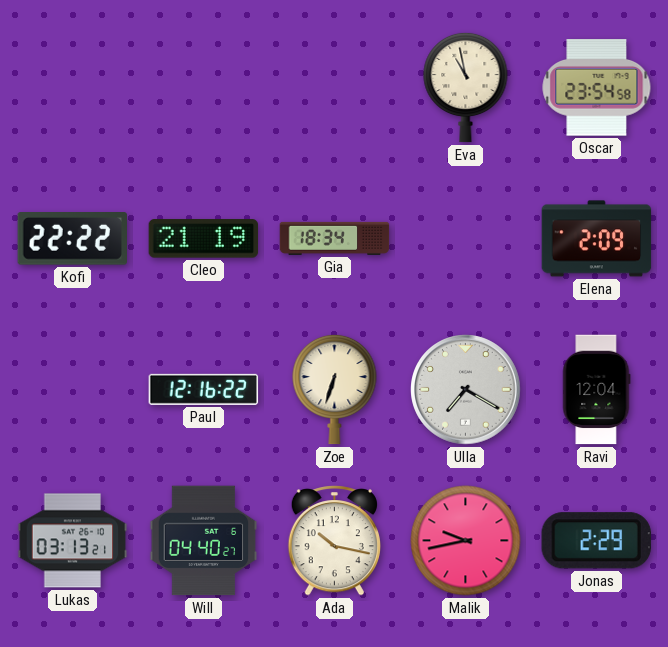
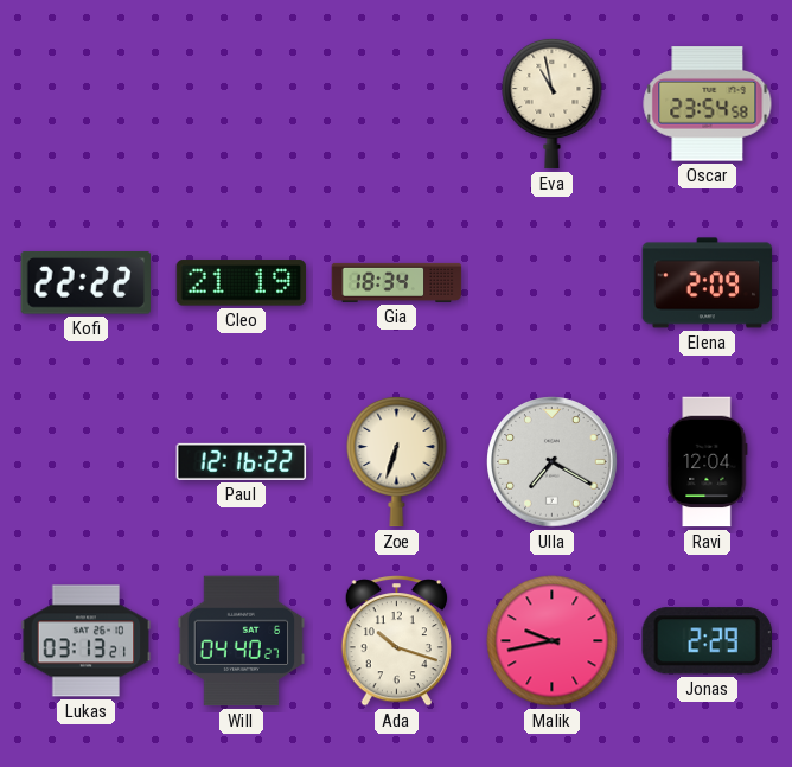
Ada: 10:17 -> 10:18 (396, 641)
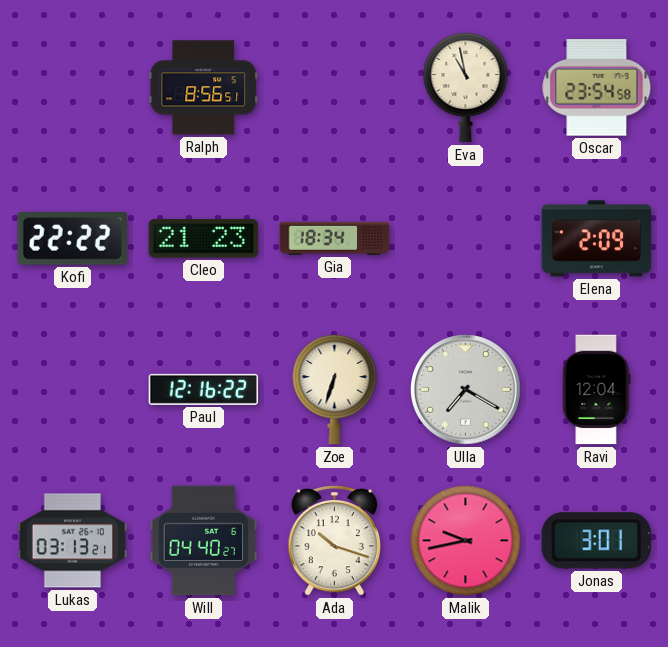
Ralph: none -> 8:56 (204, 88)
Cleo: 21:19 -> 21:23 (204, 239)
Jonas: 2:29 -> 3:01 (596, 541)
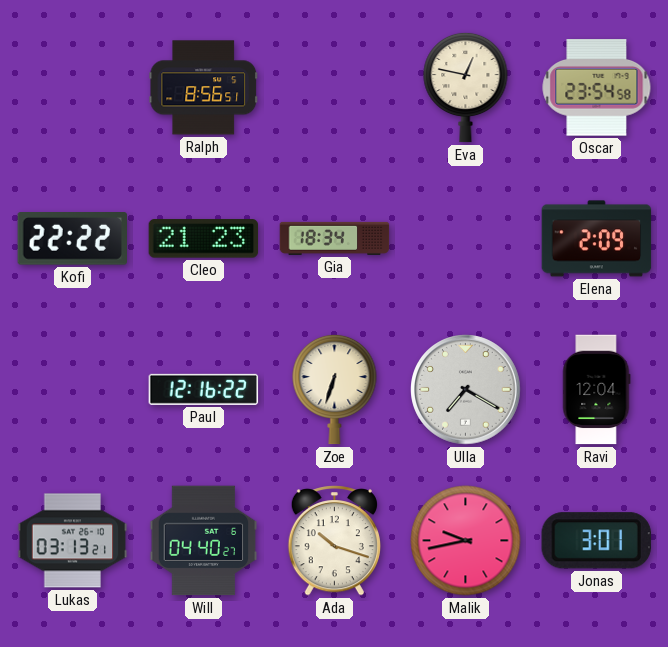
Eva: 10:58 -> 12:47 (466, 87)
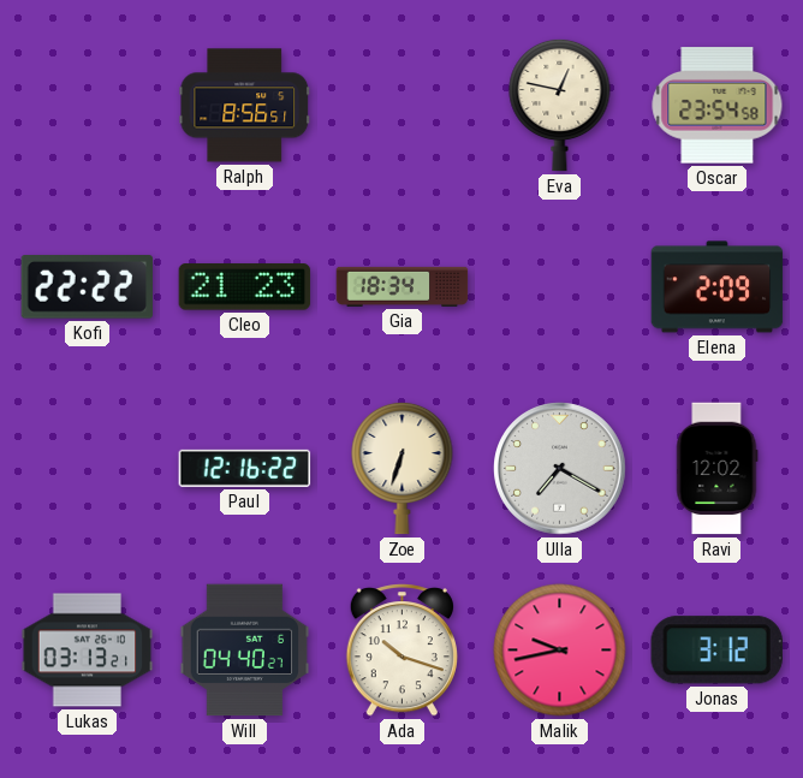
Ravi: 12:04 -> 12:02 (716, 469)
Jonas: 3:01 -> 3:12 (716, 651)
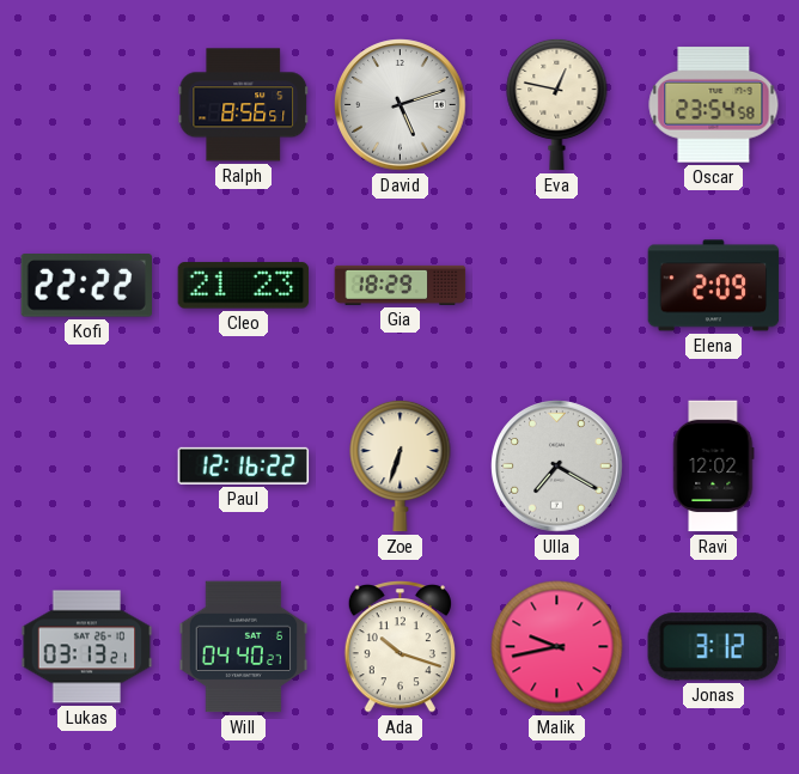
David: none -> 5:12 (401, 105)
Gia: 18:34 -> 18:29 (401, 285)
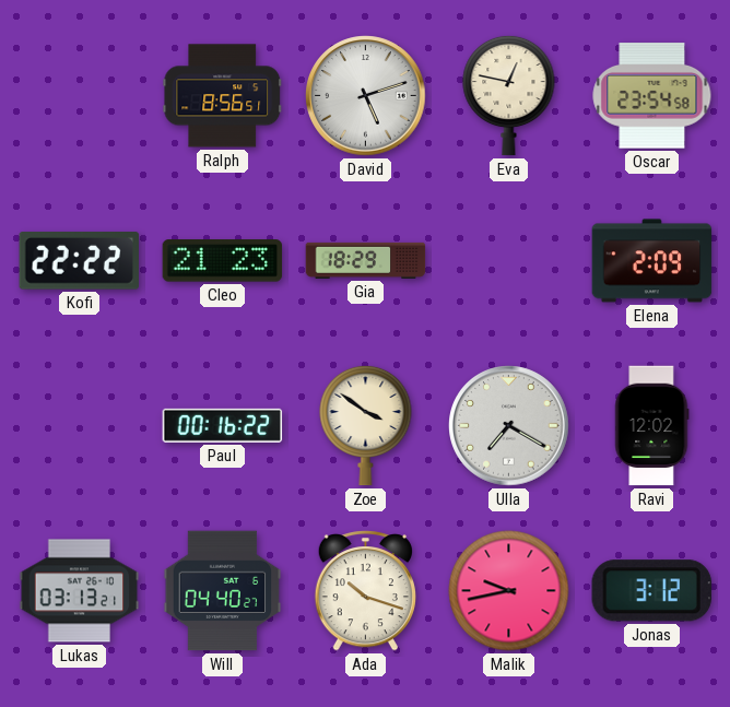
Paul: 12:16 -> 00:16 (223, 425)
Zoe: 6:33 -> 3:51 (366, 425)
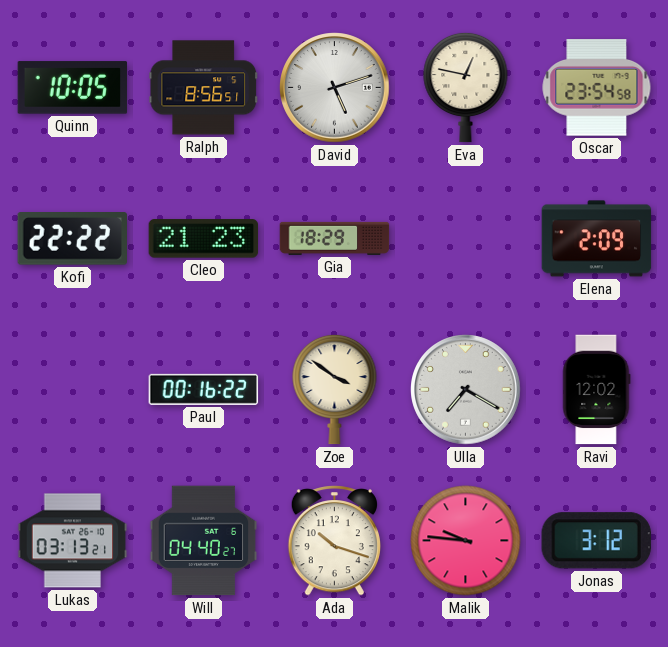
Quinn: none -> 10:05 (73, 88)
Malik: 9:43 -> 9:46 (466, 541)
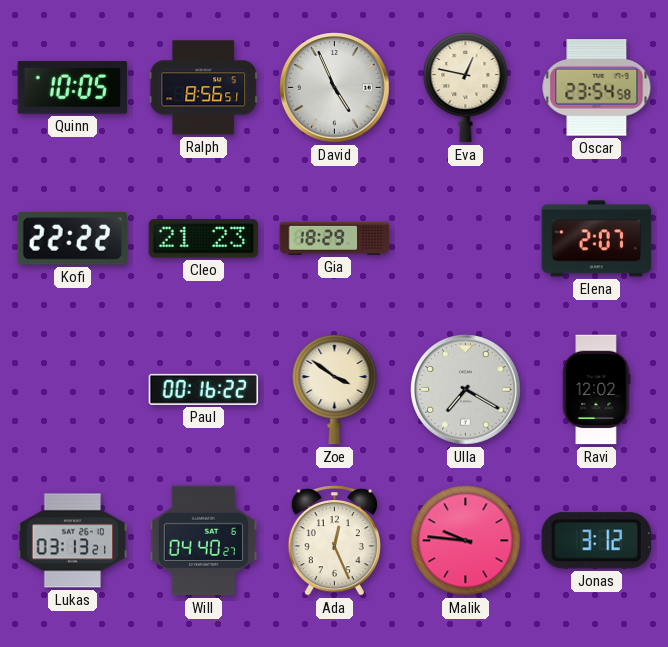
David: 5:12 -> 4:56 (335, 88)
Elena: 2:09 -> 2:07 (597, 239)
Ada: 10:18 -> 12:26 (334, 541)
